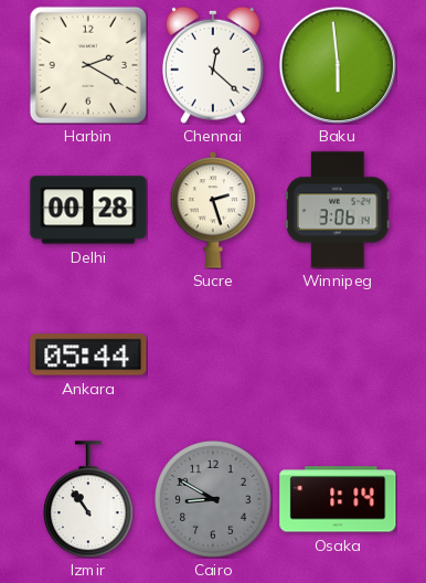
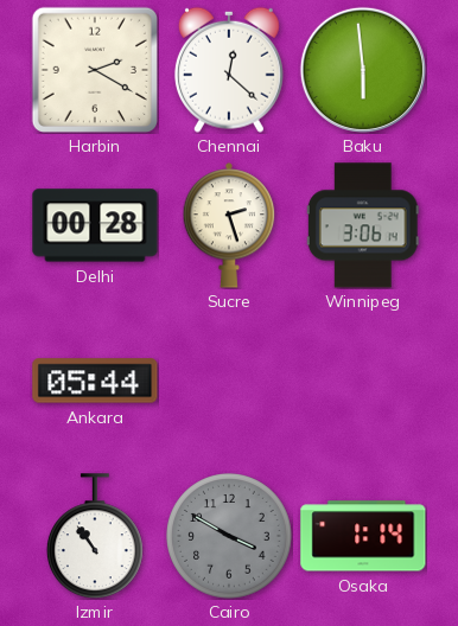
Cairo: 8:50 -> 3:50 (230, 537)
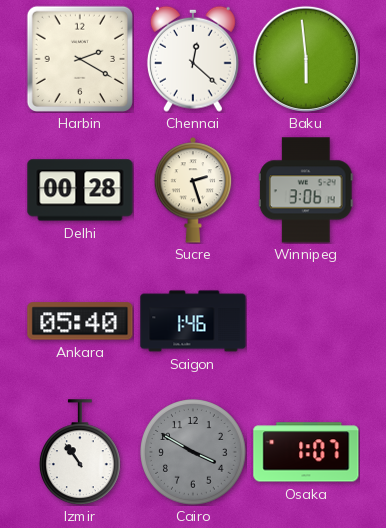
Ankara: 05:44 -> 05:40 (80, 321)
Saigon: none -> 1:46 (193, 321)
Osaka: 1:14 -> 1:07 (306, 452)
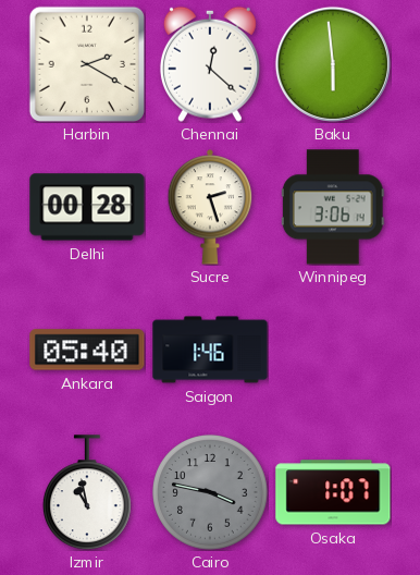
Izmir: 10:54 -> 10:58 (87, 492)
Cairo: 3:50 -> 3:47 (211, 493)
